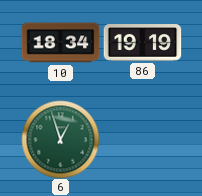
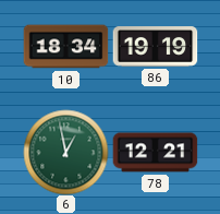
6: 12:57 -> 12:58 (65, 152)
78: none -> 12:21 (155, 153)
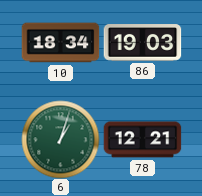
86: 19:19 -> 19:03 (142, 43)
6: 12:58 -> 1:03 (60, 139)
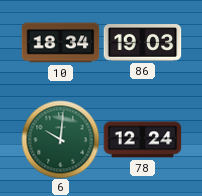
6: 1:03 -> 10:01 (60, 139)
78: 12:21 -> 12:24 (142, 140)
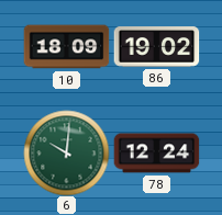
10: 18:34 -> 18:09 (66, 47)
86: 19:03 -> 19:02 (156, 47)
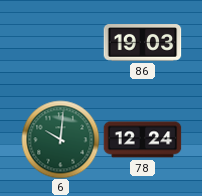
10: 18:09 -> none (66, 47)
86: 19:02 -> 19:03 (142, 43)
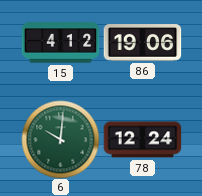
15: none -> 4:12 (60, 43)
86: 19:03 -> 19:06 (142, 43)
